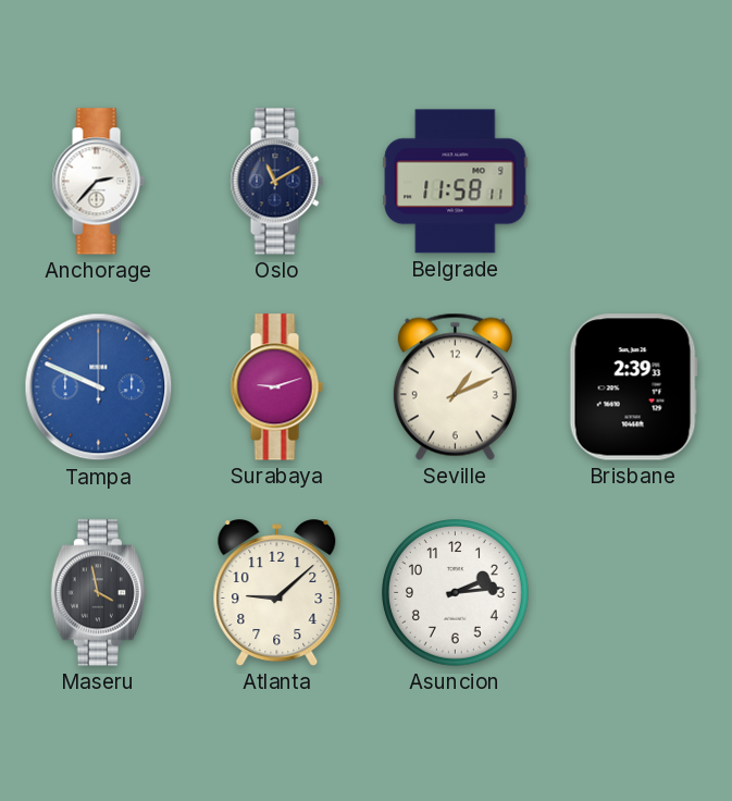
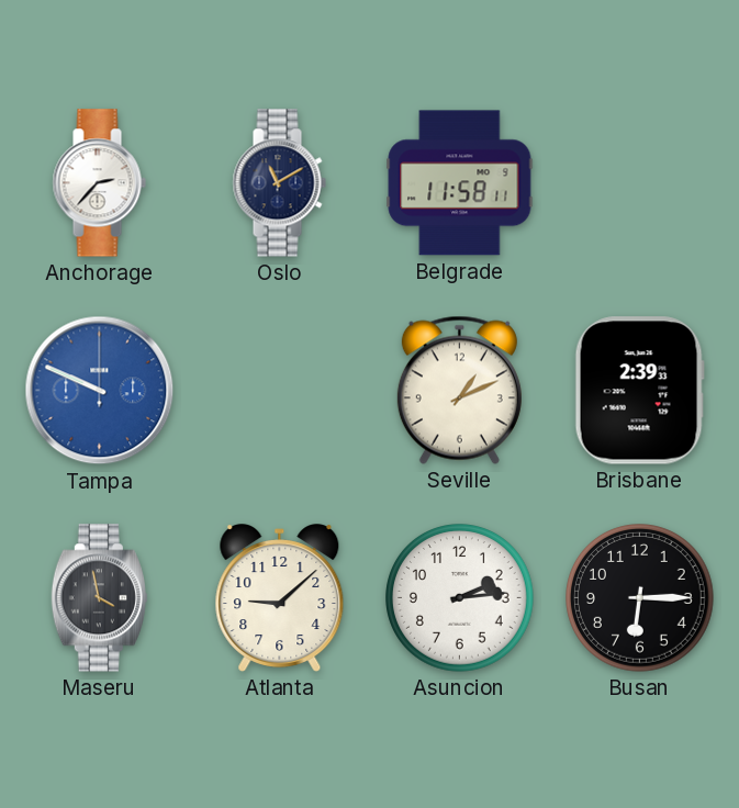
Surabaya: 9:12 -> none (276, 387)
Busan: none -> 6:15 (640, 598)
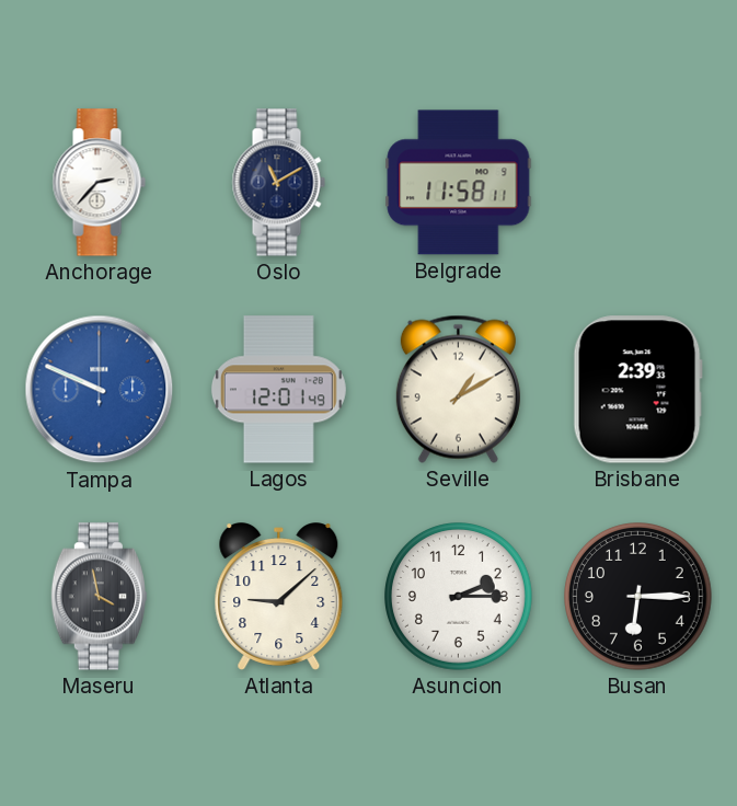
Lagos: none -> 12:01 (278, 390)
Seville: 1:11 -> 1:10 (458, 389)
Asuncion: 2:14 -> 2:15 (459, 597)
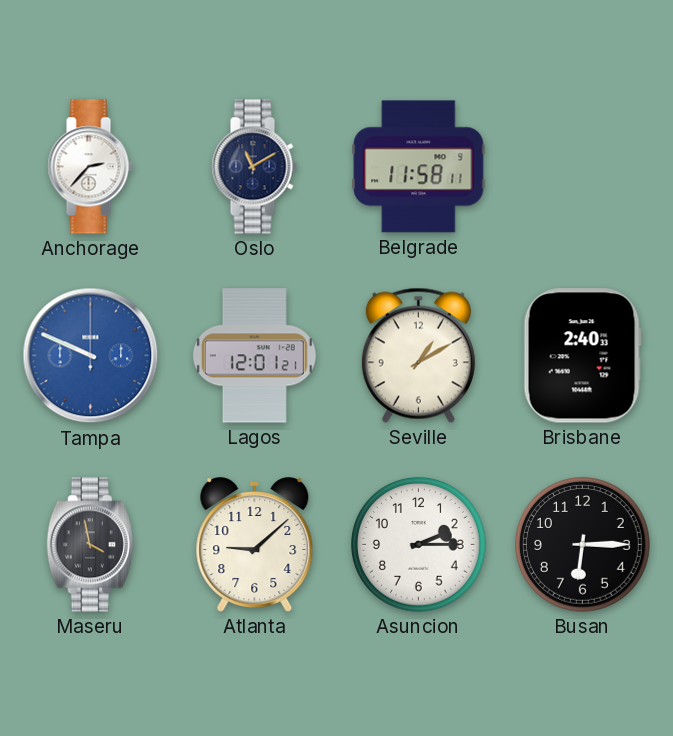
Lagos: 12:01:49 -> 12:01:21 (254, 356)
Brisbane: 2:39 -> 2:40 (582, 356)
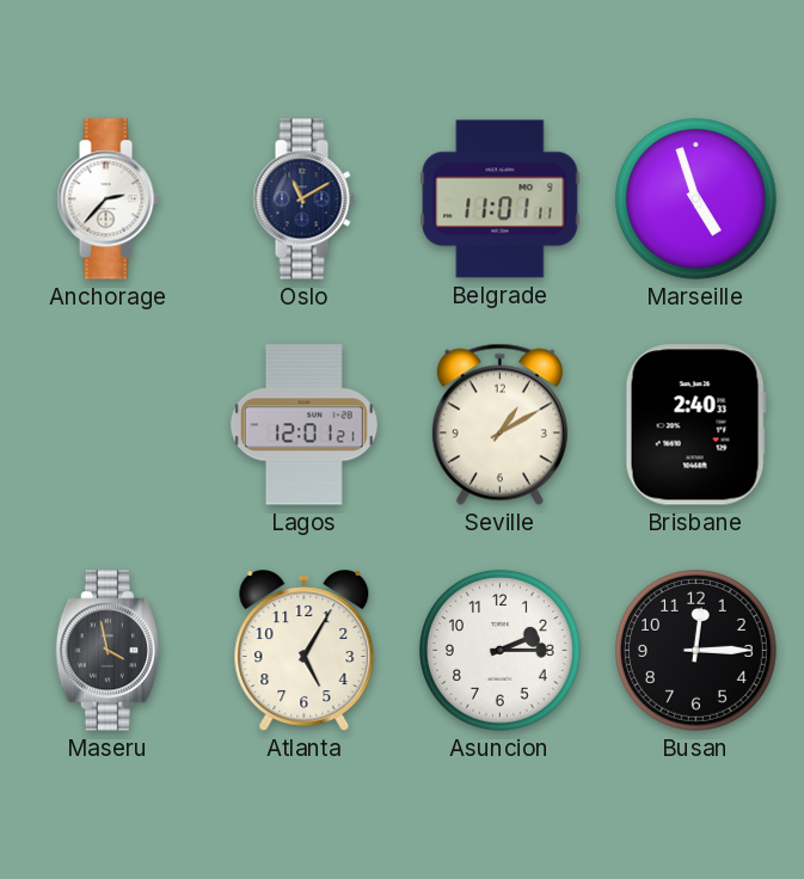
Belgrade: 11:58 -> 11:01 (501, 199)
Marseille: none -> 4:57 (696, 199)
Tampa: 9:49 -> none (91, 356)
Atlanta: 9:08 -> 5:05 (305, 651)
Busan: 6:15 -> 12:15 (696, 651)
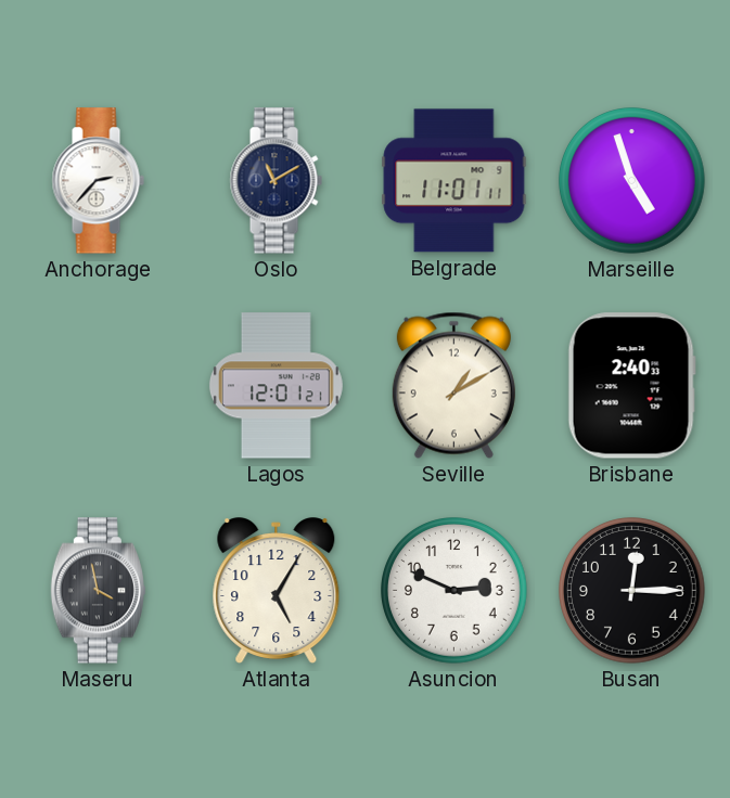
Asuncion: 2:15 -> 2:49 (454, 591)
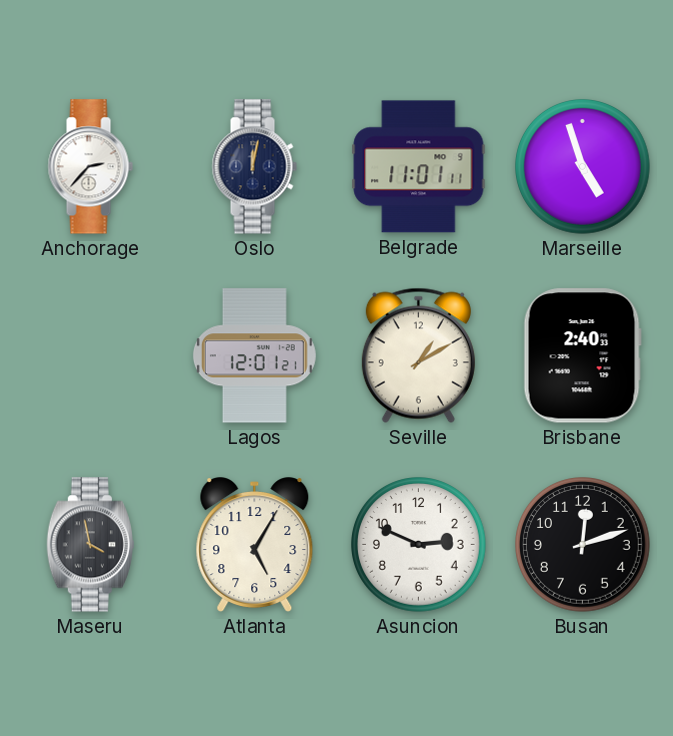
Oslo: 11:10 -> 12:02 (254, 167)
Busan: 12:15 -> 12:12 (583, 545)
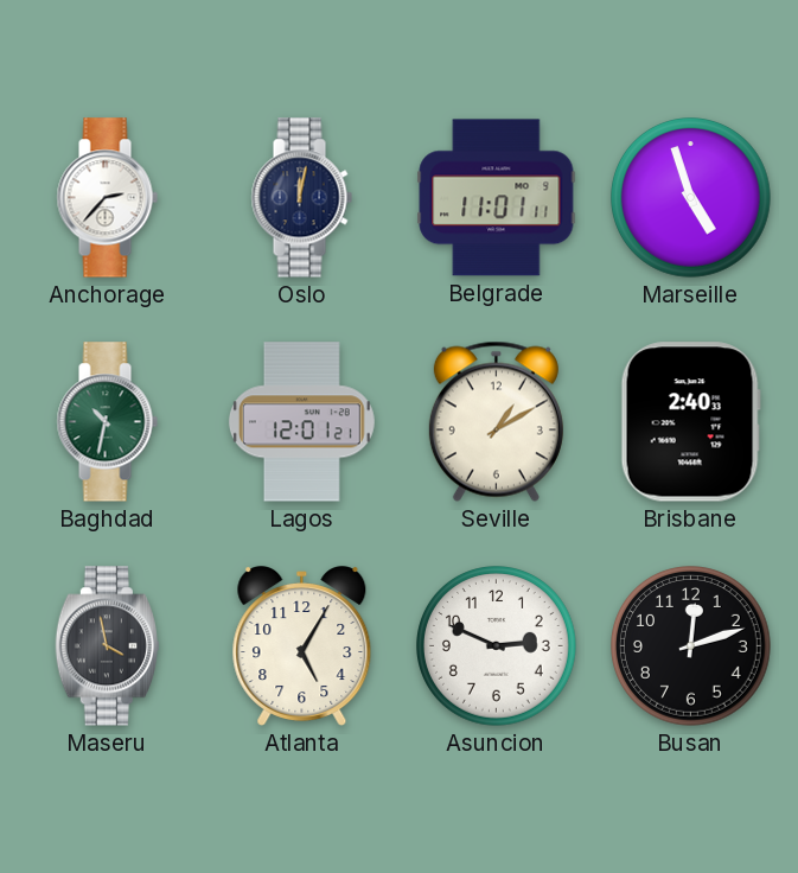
Baghdad: none -> 10:32 (107, 422)
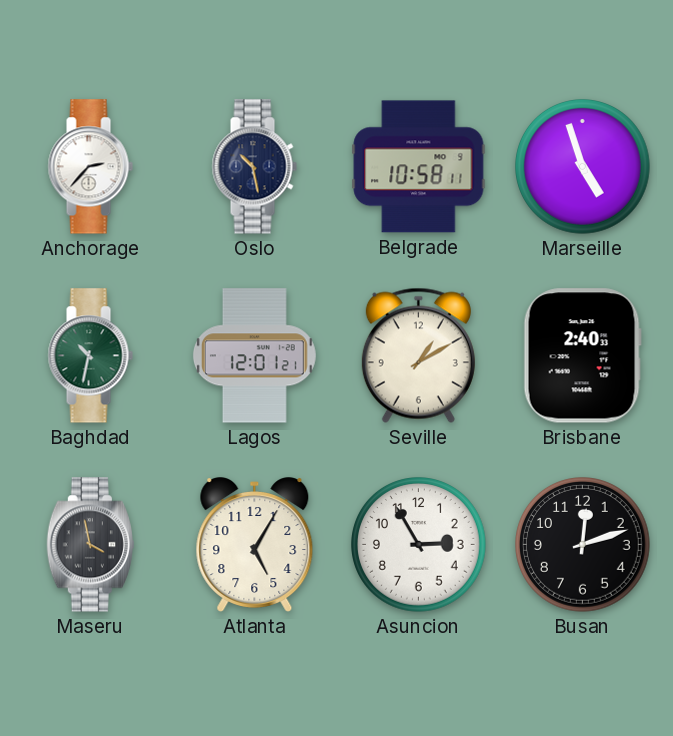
Oslo: 12:02 -> 10:28 (254, 167)
Belgrade: 11:01 -> 10:58 (419, 167)
Asuncion: 2:49 -> 2:55 (419, 545)
